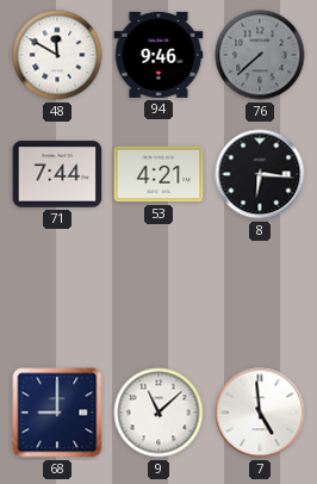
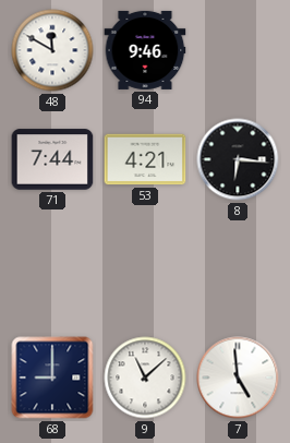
76: 7:38 -> none (260, 55)
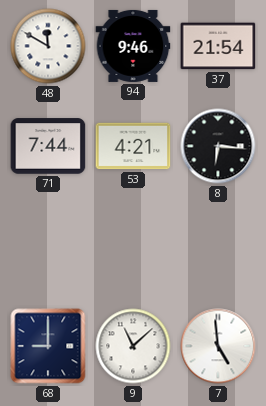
37: none -> 21:54 (218, 46)
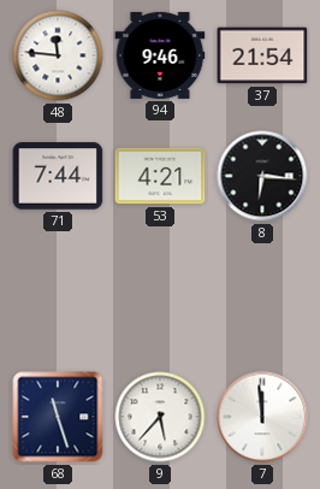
48: 11:50 -> 11:46 (58, 55)
68: 9:00 -> 11:27 (58, 417)
9: 11:08 -> 5:37 (160, 417)
7: 4:59 -> 11:59 (262, 417)
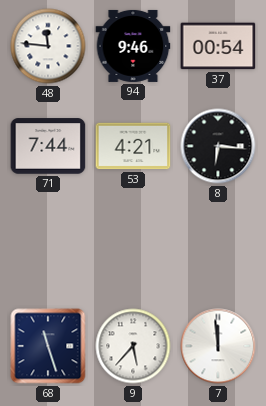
37: 21:54 -> 00:54 (218, 46)
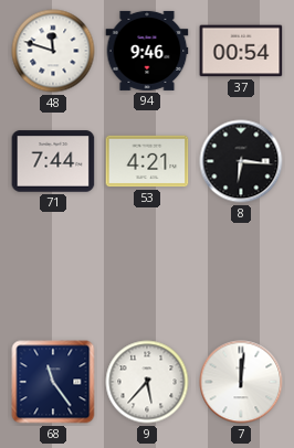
48: 11:46 -> 11:48 (53, 51)
68: 11:27 -> 11:24 (53, 382)
7: 11:59 -> 12:01 (241, 382)
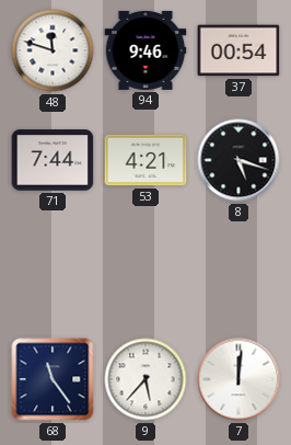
8: 6:16 -> 5:18 (238, 160)
